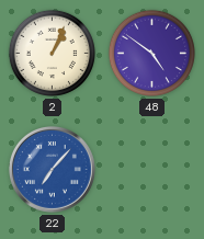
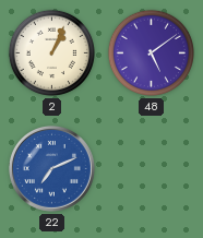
48: 4:51 -> 5:09 (151, 52)
22: 7:07 -> 7:11 (51, 168)
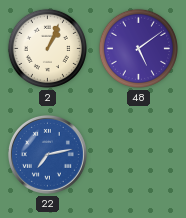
22: 7:11 -> 7:13 (47, 154)
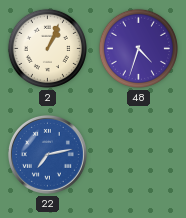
48: 5:09 -> 4:33 (138, 48)
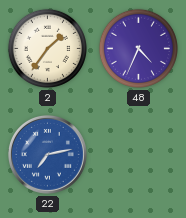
2: 1:04 -> 1:36 (47, 48)
48: 4:33 -> 4:34 (138, 48)
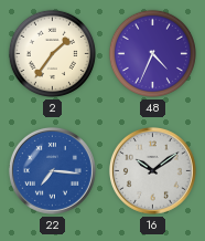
22: 7:13 -> 7:16 (52, 170)
16: none -> 10:09 (152, 170)
